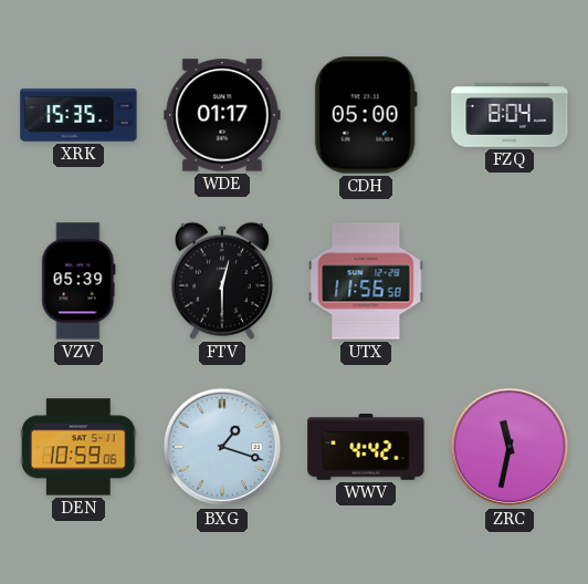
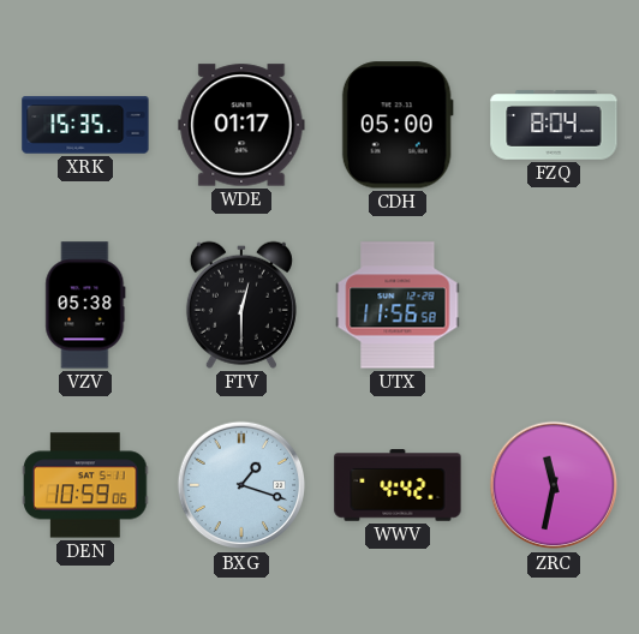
VZV: 05:39 -> 05:38 (85, 305)
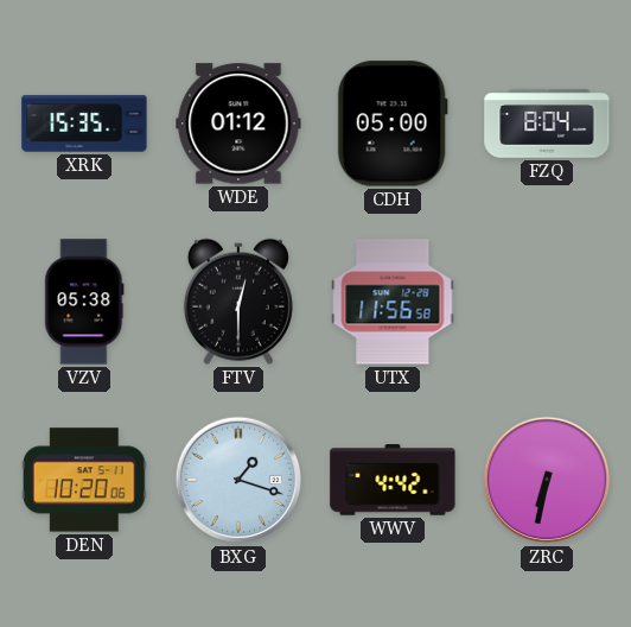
WDE: 01:17 -> 01:12 (238, 123)
DEN: 10:59 -> 10:20 (85, 480)
ZRC: 11:32 -> 6:32 (547, 480)
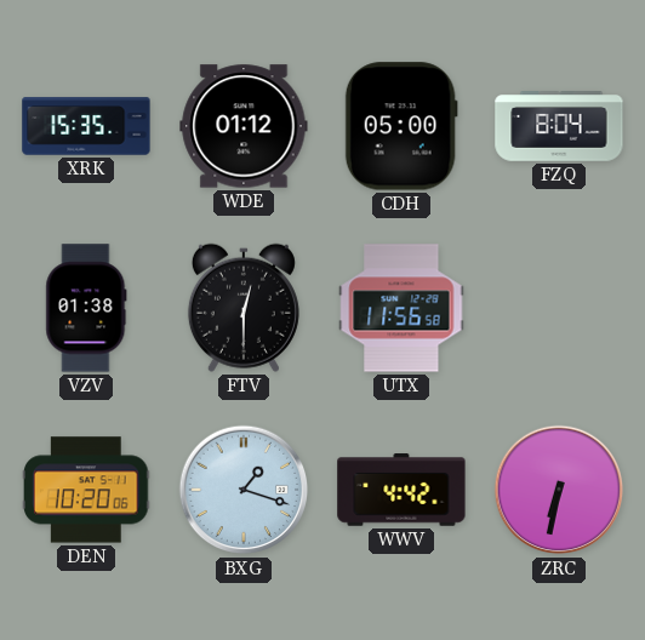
VZV: 05:38 -> 01:38 (86, 308)
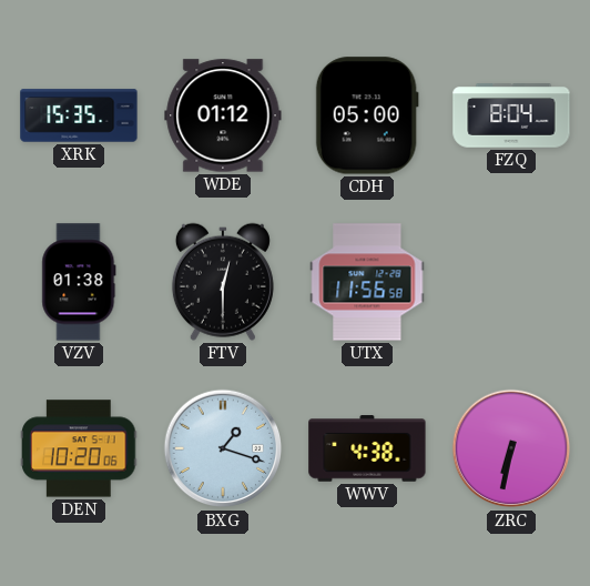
WWV: 4:42 -> 4:38 (367, 448)
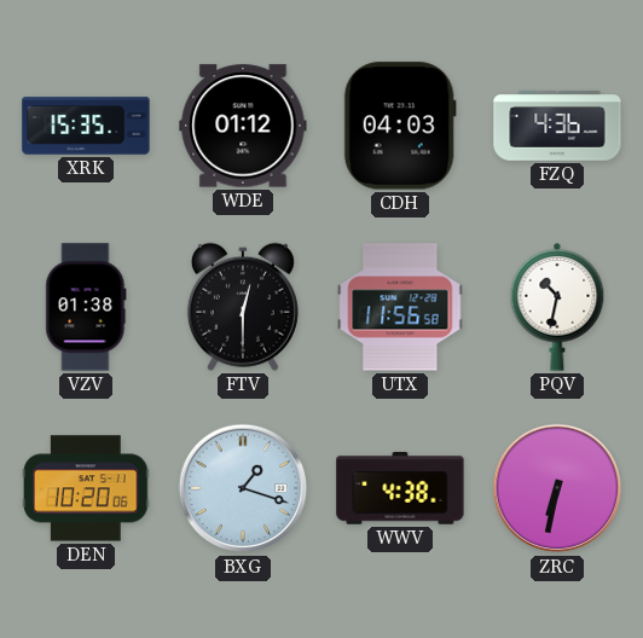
CDH: 05:00 -> 04:03 (400, 126)
FZQ: 8:04 -> 4:36 (557, 126)
PQV: none -> 10:32 (557, 307)
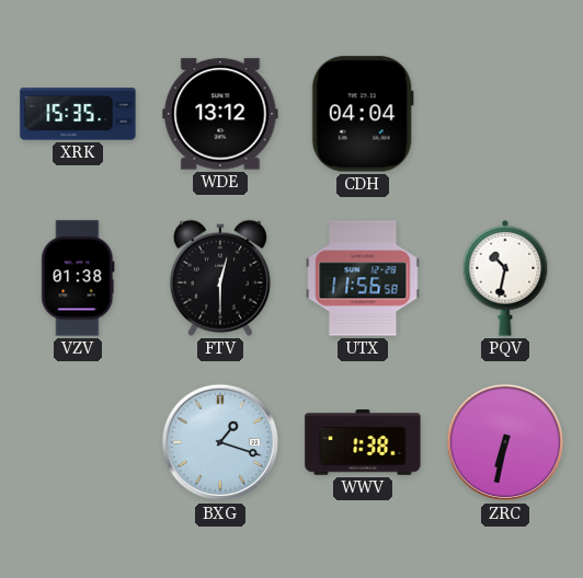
WDE: 01:12 -> 13:12 (220, 114)
CDH: 04:03 -> 04:04 (363, 114)
FZQ: 4:36 -> none (557, 126)
DEN: 10:20 -> none (87, 488)
WWV: 4:38 -> 1:38 (363, 442)
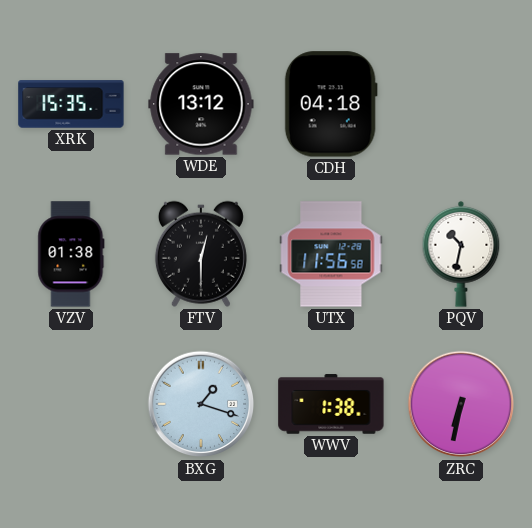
CDH: 04:04 -> 04:18 (331, 104)
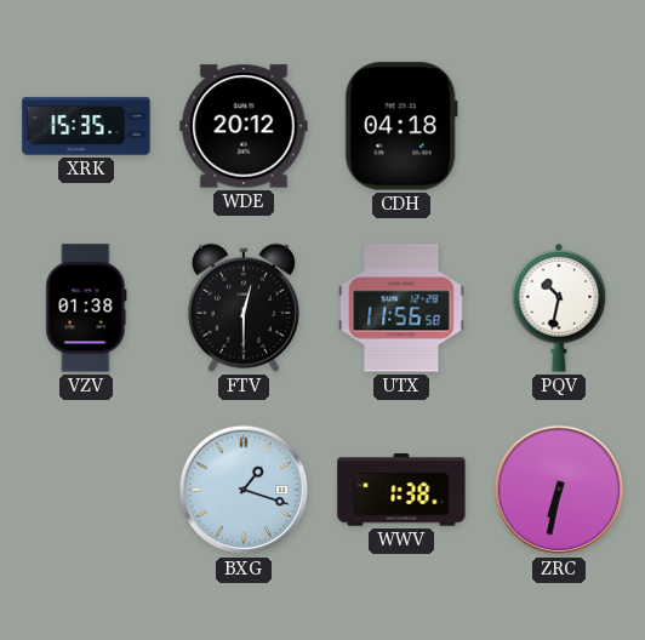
WDE: 13:12 -> 20:12 (244, 126)
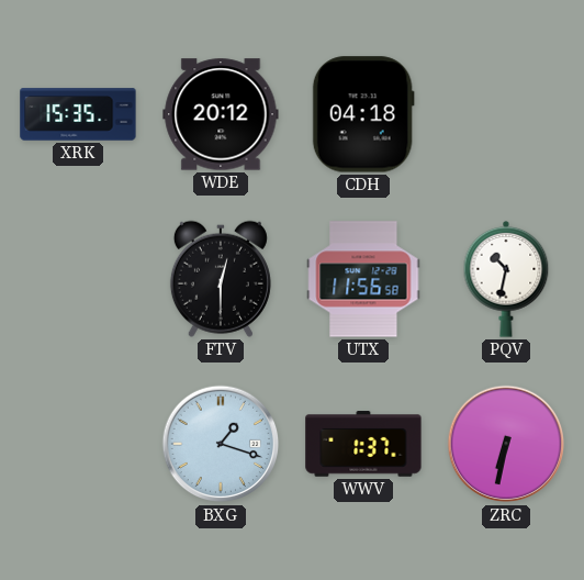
VZV: 01:38 -> none (86, 308)
WWV: 1:38 -> 1:37 (363, 444)
